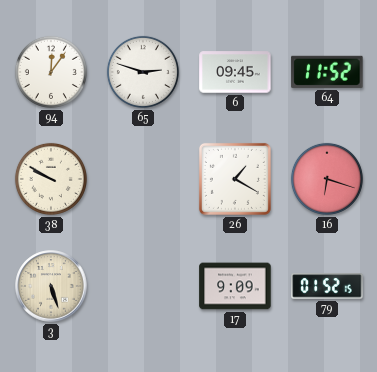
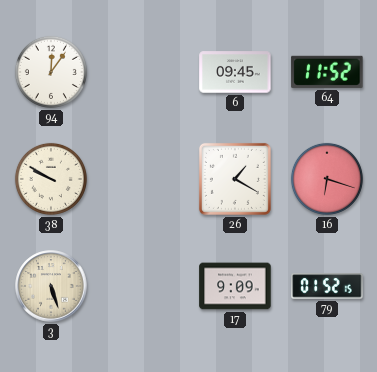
65: 2:48 -> none (143, 72)
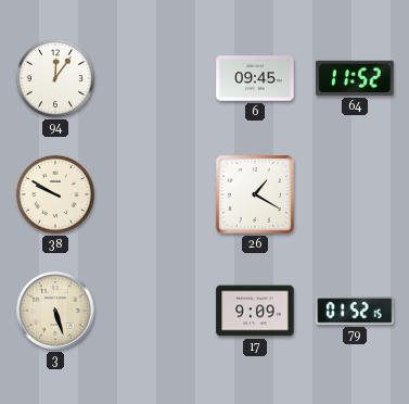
16: 6:18 -> none (327, 179)
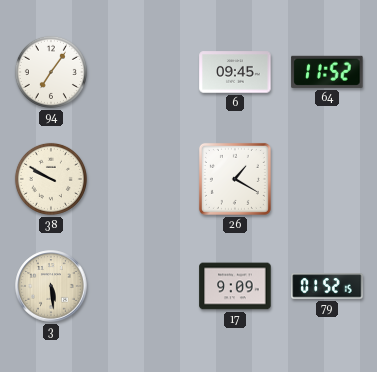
94: 12:06 -> 7:06 (51, 72)
3: 5:27 -> 5:29 (51, 286)
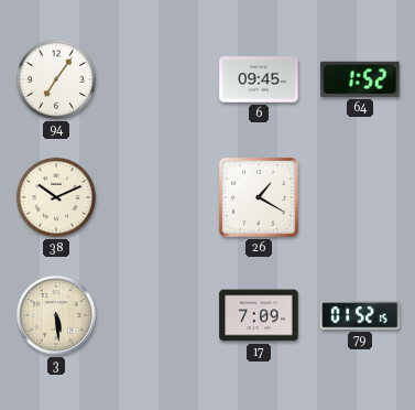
64: 11:52 -> 1:52 (360, 79)
38: 9:50 -> 10:11 (56, 197)
17: 9:09 -> 7:09 (259, 315)
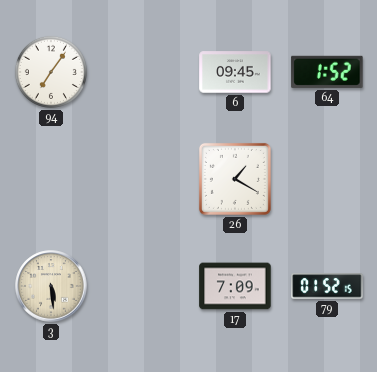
38: 10:11 -> none (56, 197)
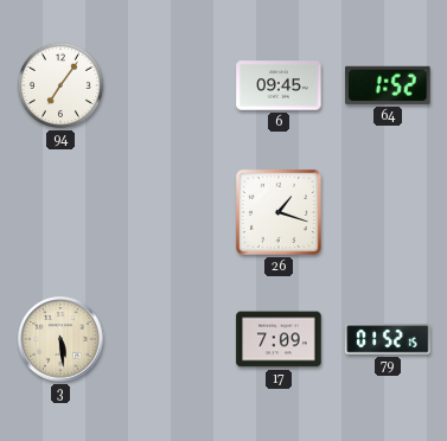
26: 1:20 -> 1:18 (279, 212)
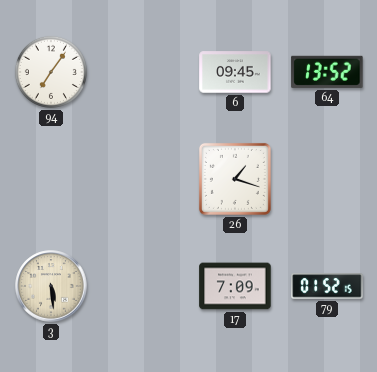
64: 1:52 -> 13:52 (327, 72)
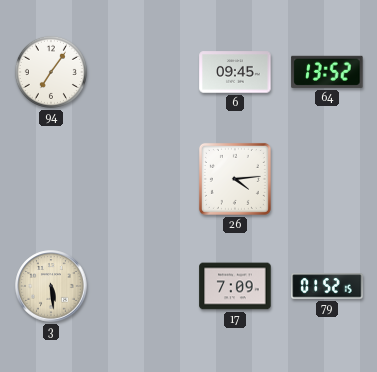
26: 1:18 -> 4:14 (235, 179)
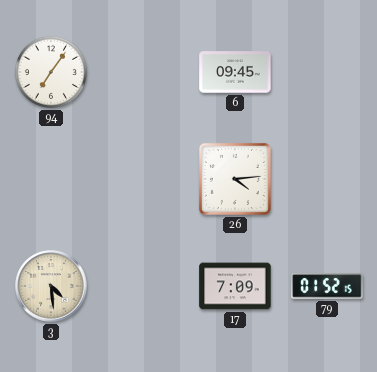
64: 13:52 -> none (327, 72)
3: 5:29 -> 4:29 (51, 286)
